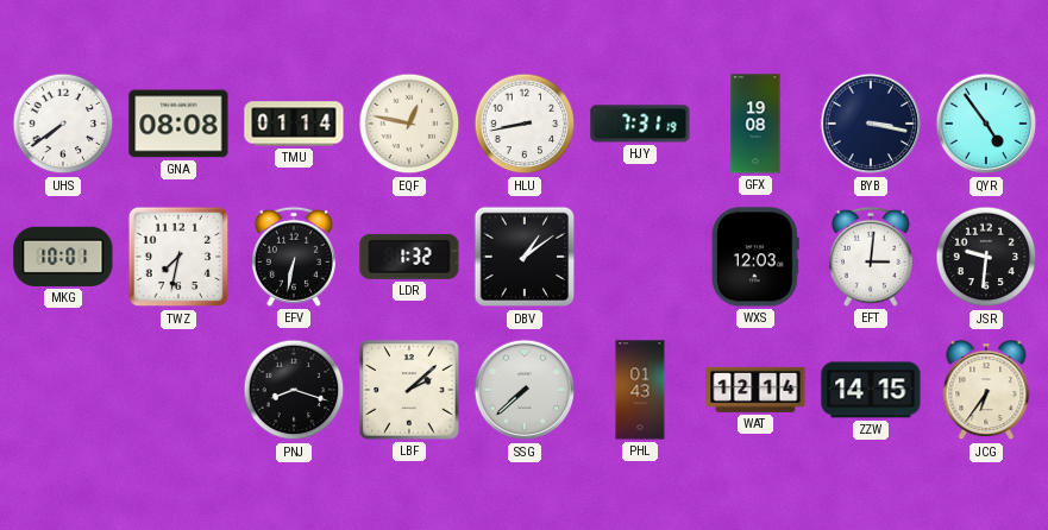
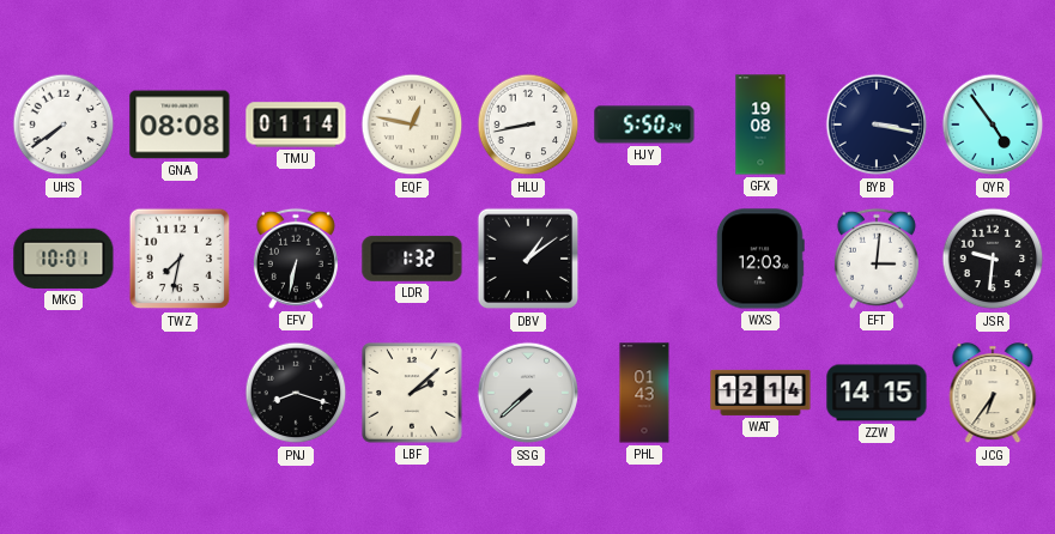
HJY: 7:31 -> 5:50 (644, 125)
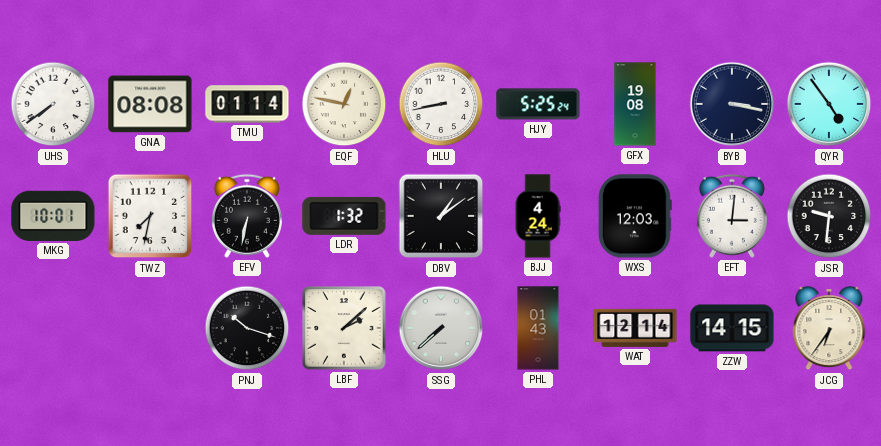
HJY: 5:50 -> 5:25 (538, 104)
BJJ: none -> 4:24 (538, 216)
PNJ: 8:18 -> 10:18 (247, 328)
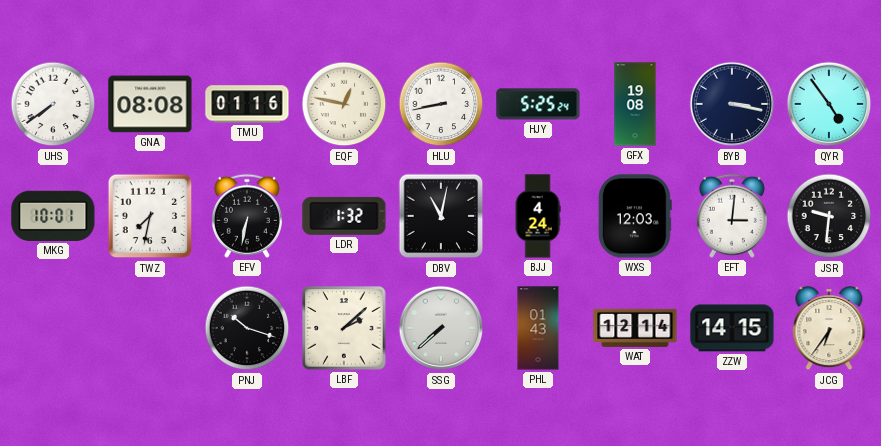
TMU: 01:14 -> 01:16 (247, 104)
DBV: 1:09 -> 11:02 (441, 216)
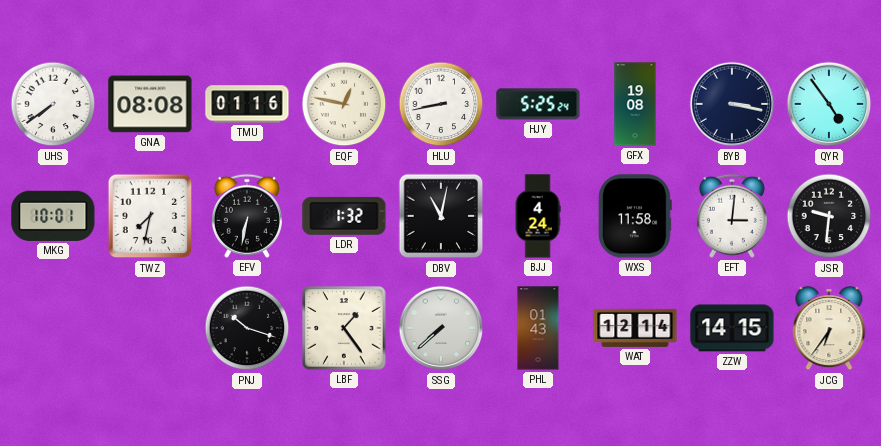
WXS: 12:03 -> 11:58 (635, 216)
LBF: 2:08 -> 1:24 (344, 328)
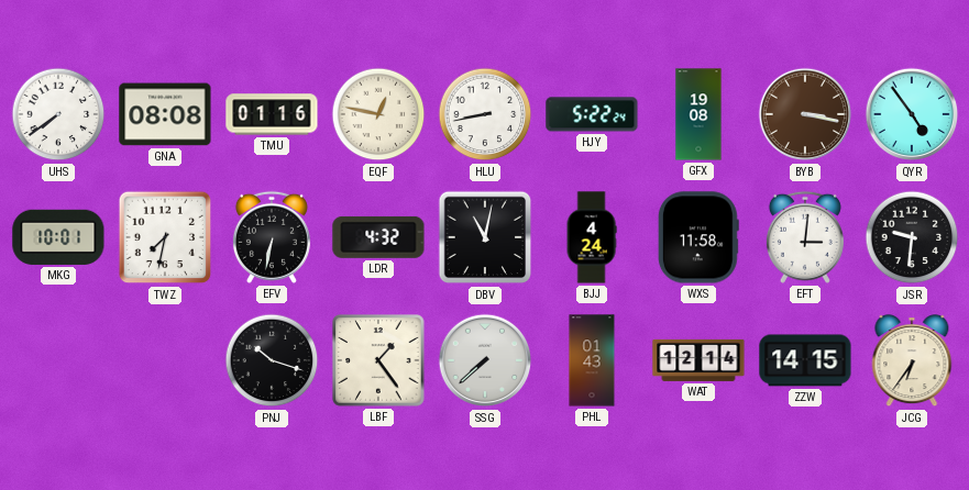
HJY: 5:25 -> 5:22 (592, 114)
BYB dial: navy -> brown (805, 114)
LDR: 1:32 -> 4:32 (378, 237)
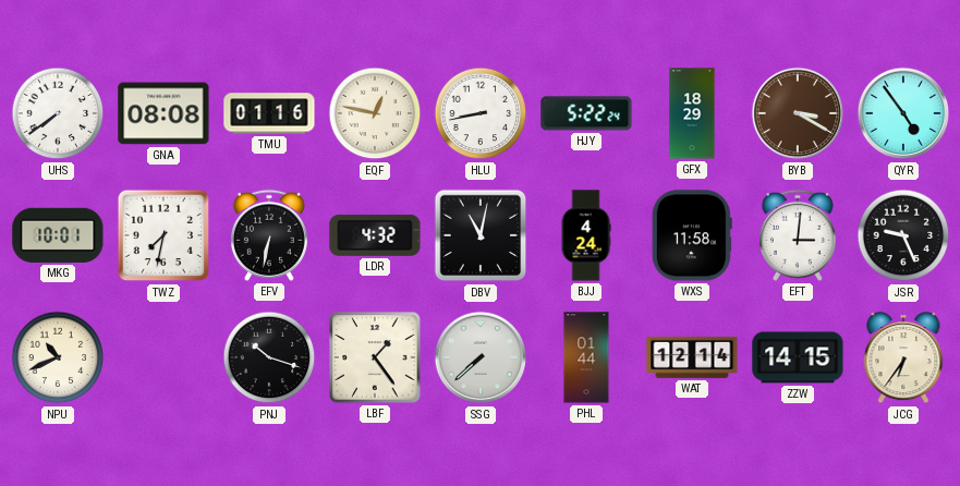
GFX: 19:08 -> 18:29 (692, 113)
BYB: 3:17 -> 3:20 (798, 113)
JSR: 9:31 -> 9:26 (903, 235)
NPU: none -> 10:41 (58, 357)
PHL: 01:43 -> 01:44 (586, 357)
